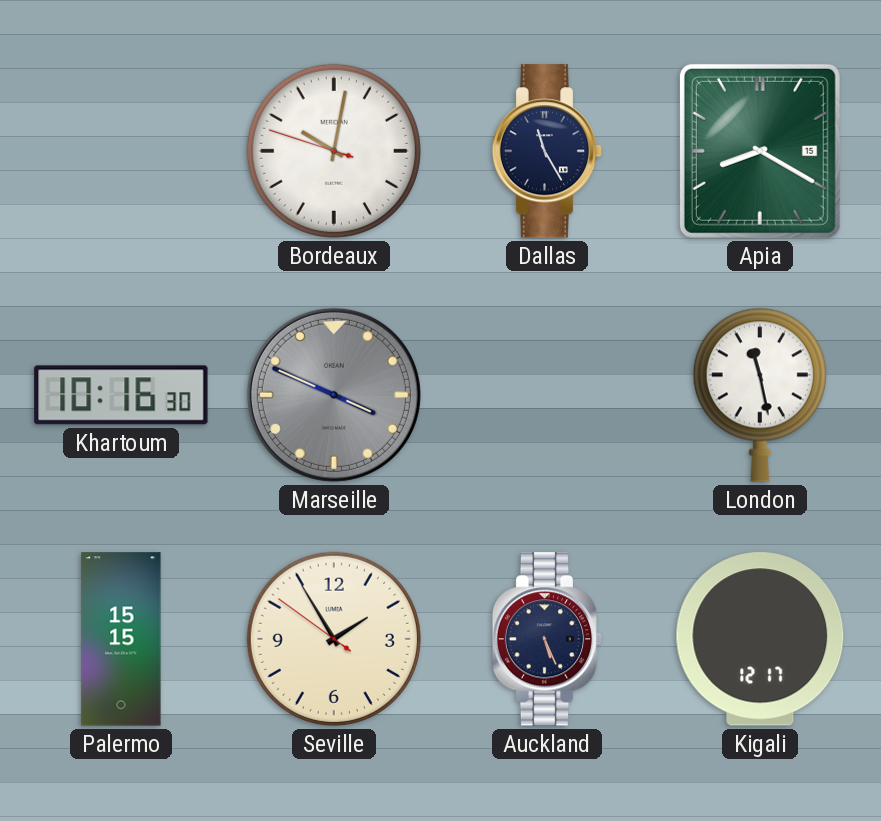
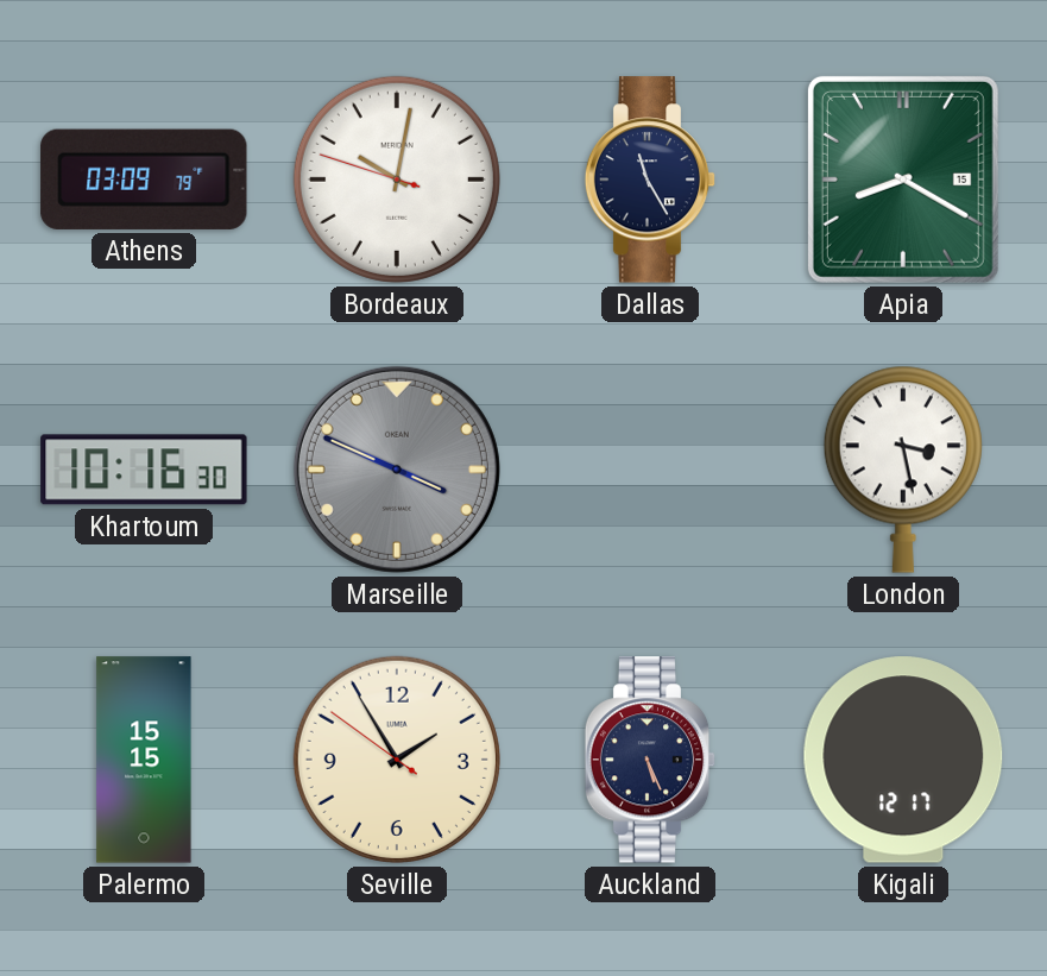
Athens: none -> 03:09 (144, 180)
London: 11:28 -> 3:28 (903, 470)
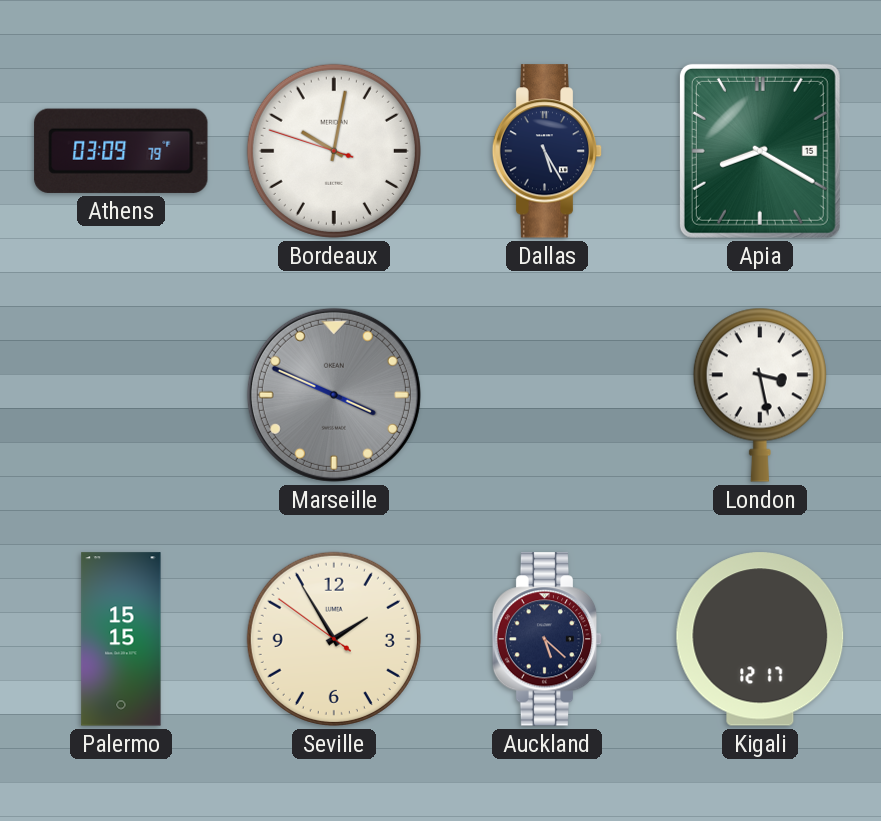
Dallas: 11:25 -> 5:25 (547, 151)
Khartoum: 10:16 -> none (144, 470)
Auckland: 5:26 -> 5:22 (547, 639)
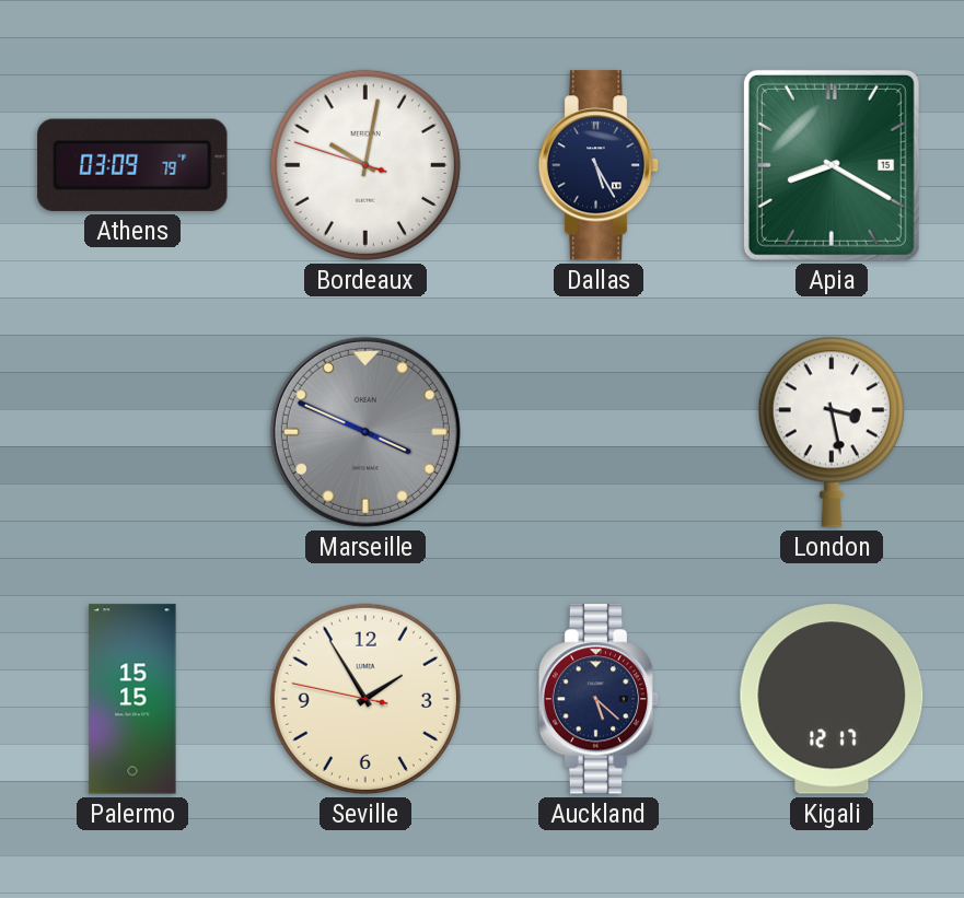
Seville: 1:54:51 -> 1:54:47 (365, 699)
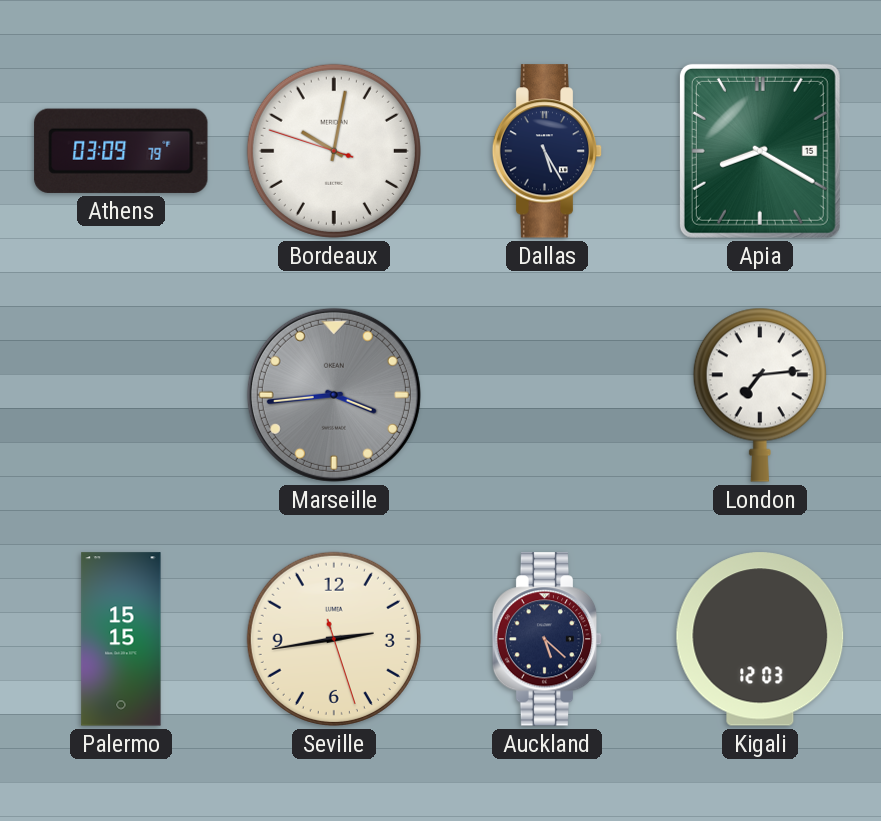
Marseille: 3:49 -> 3:44 (334, 395)
London: 3:28 -> 7:14 (760, 395)
Seville: 1:54 -> 2:43 (334, 639)
Kigali: 12:17 -> 12:03 (760, 639)
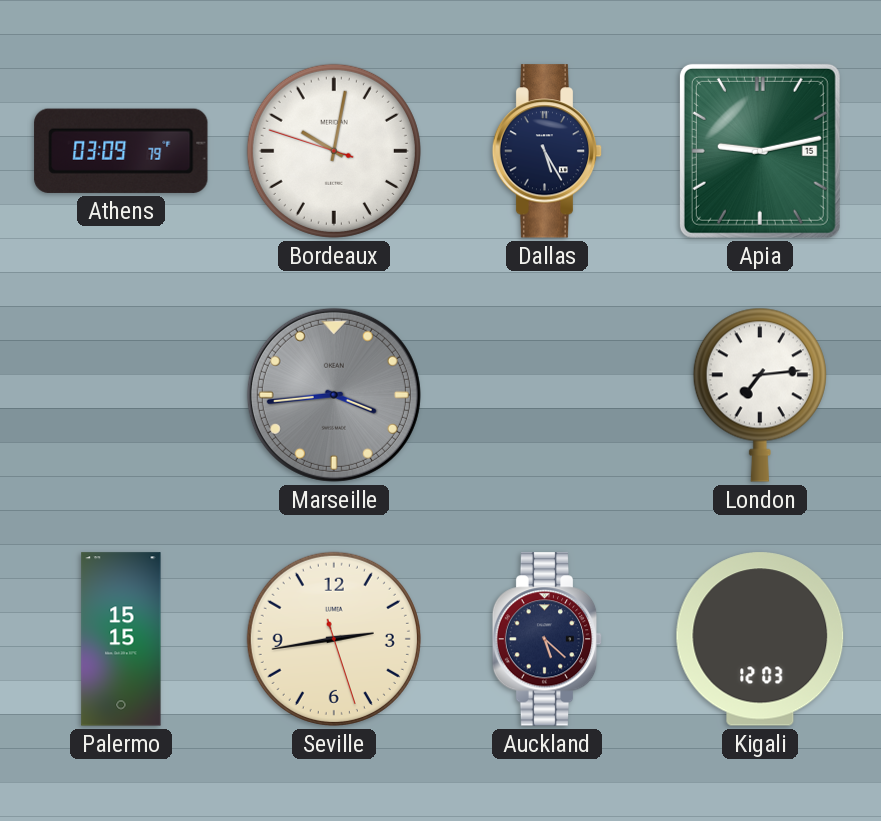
Apia: 8:20 -> 9:13 (760, 151)
